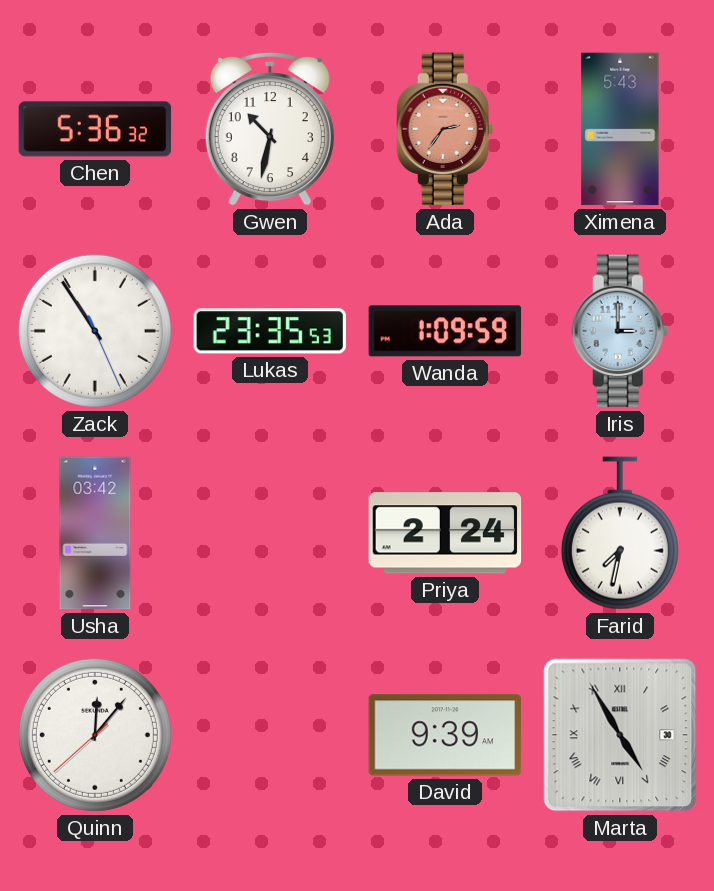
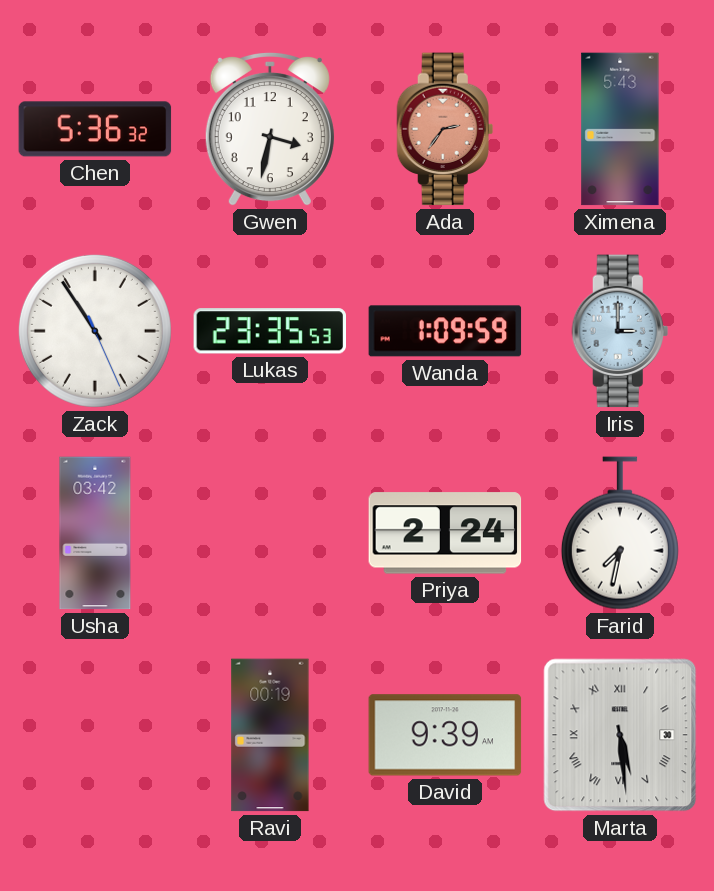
Gwen: 10:32 -> 3:32 (270, 129)
Quinn: 12:06 -> none (95, 735)
Ravi: none -> 00:19 (270, 735)
Marta: 4:55 -> 5:29 (620, 735)
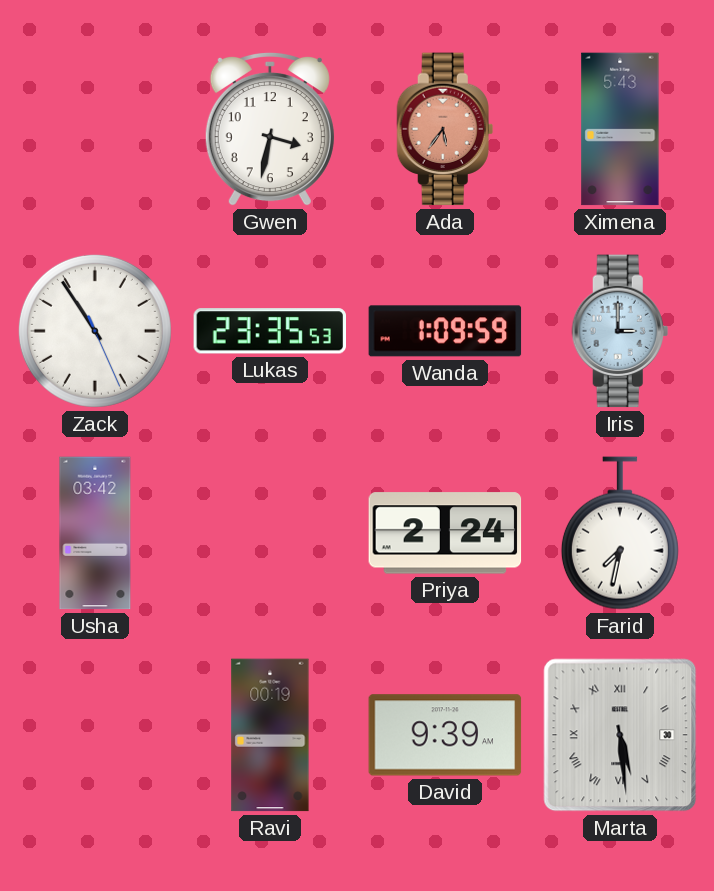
Chen: 5:36 -> none (95, 129)
Ada: 2:36 -> 5:36 (445, 129)
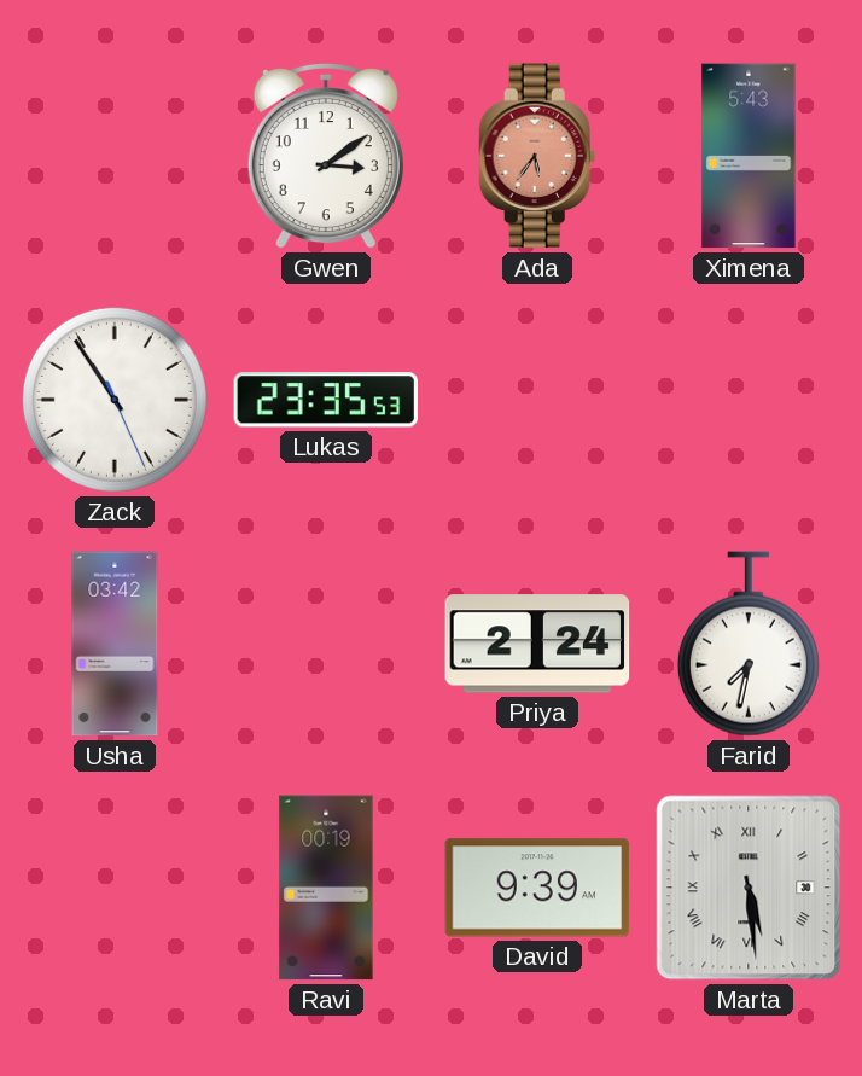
Gwen: 3:32 -> 3:09 (326, 156)
Wanda: 1:09 -> none (445, 331)
Iris: 3:00 -> none (620, 331)
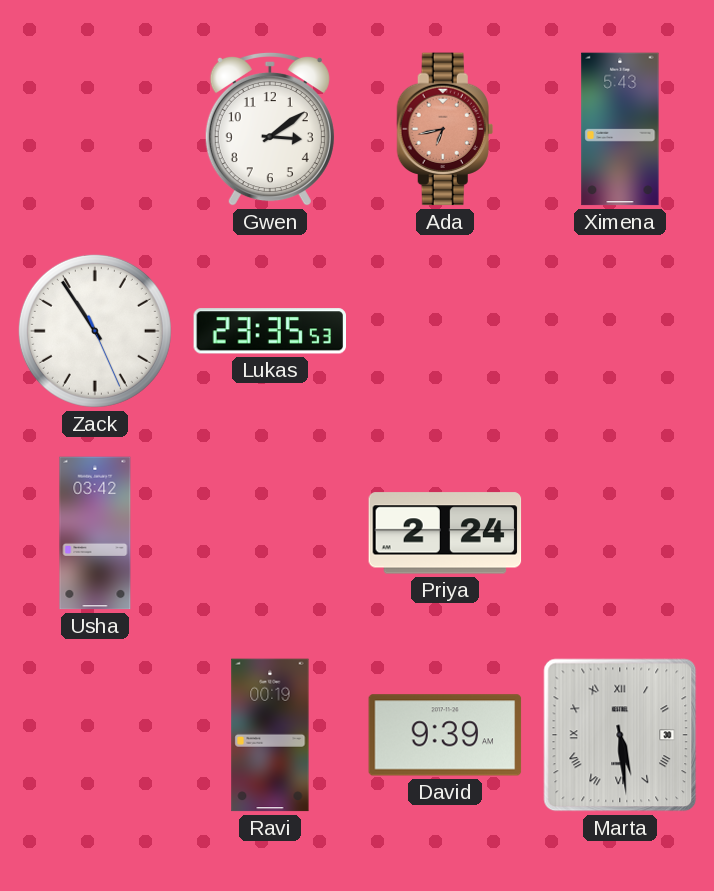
Ada: 5:36 -> 6:43 (445, 129)
Farid: 7:32 -> none (749, 644)
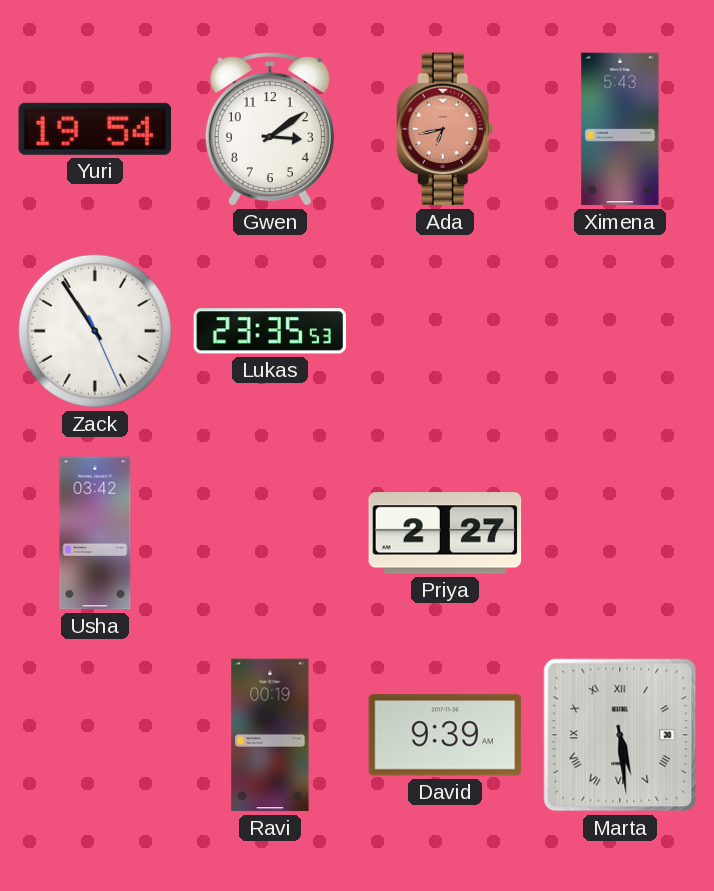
Yuri: none -> 19:54 (95, 129)
Priya: 2:24 -> 2:27 (445, 533)
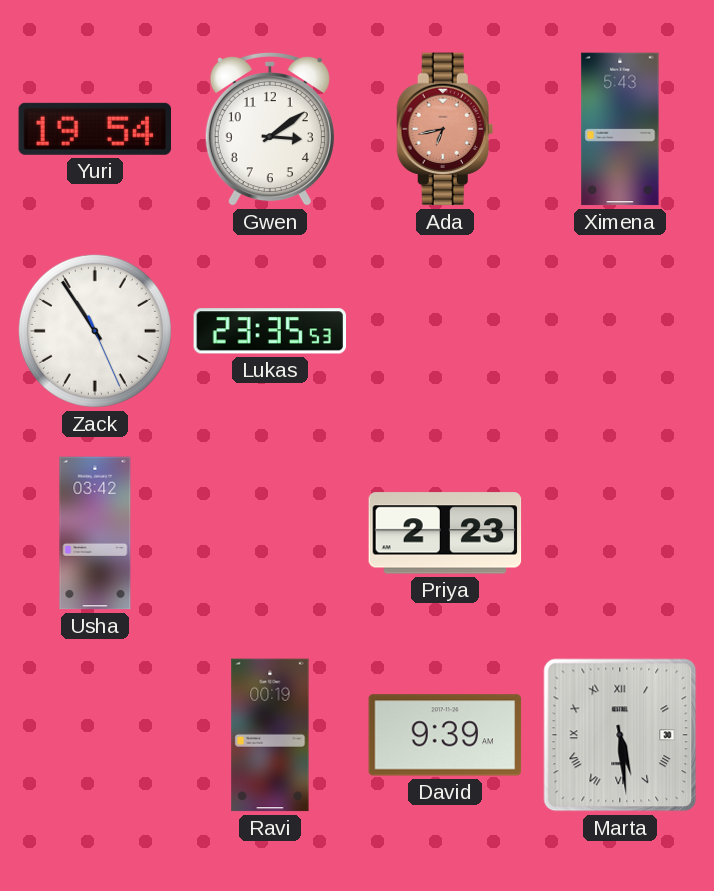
Priya: 2:27 -> 2:23 (445, 533)
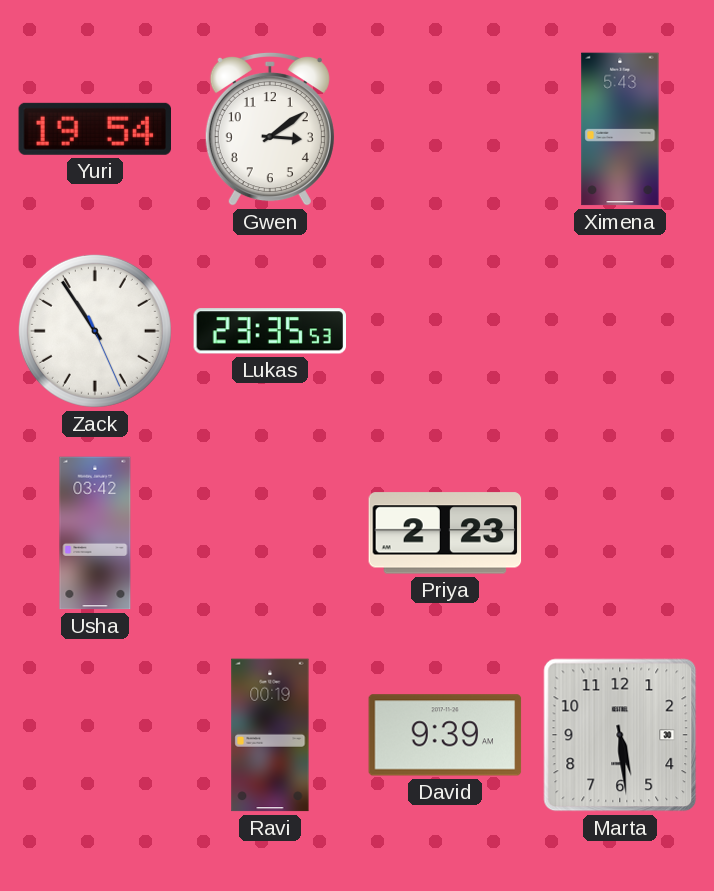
Ada: 6:43 -> none (445, 129)
Marta numerals: Roman -> Arabic (620, 735)
